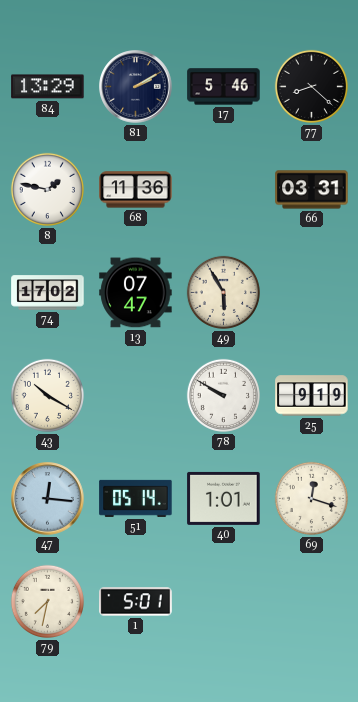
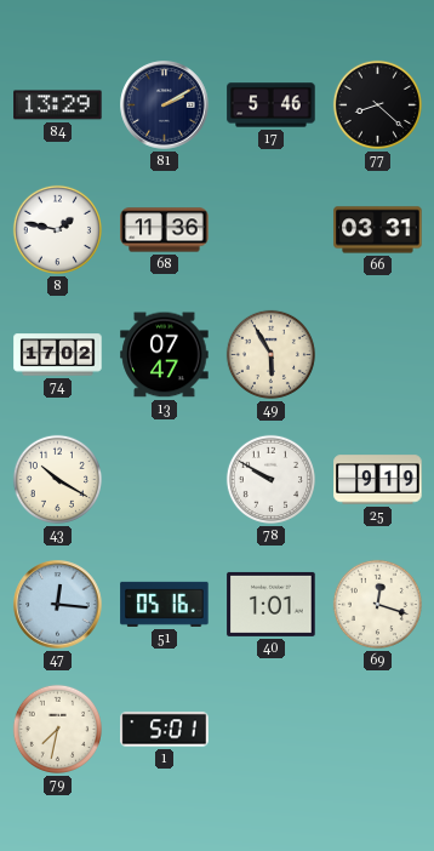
51: 05:14 -> 05:16 (165, 604)
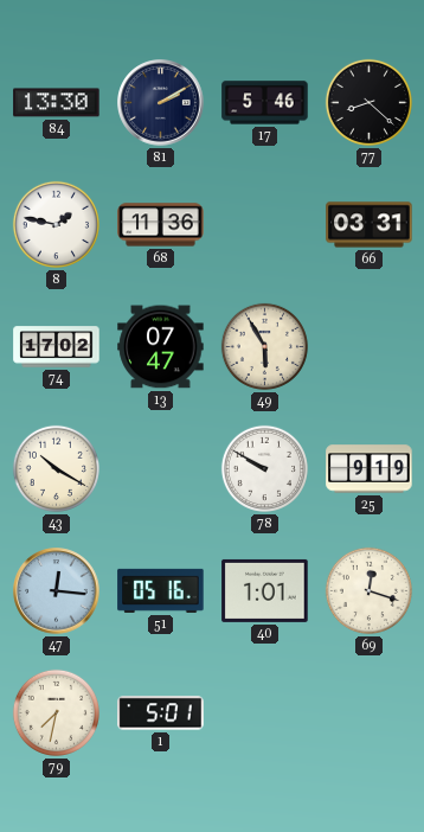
84: 13:29 -> 13:30 (57, 103)
